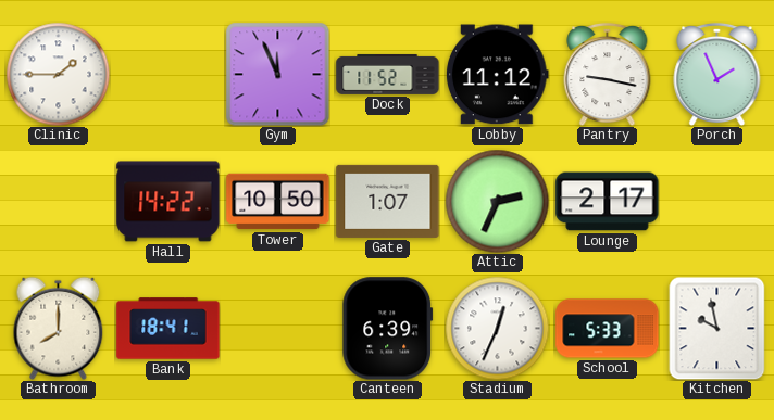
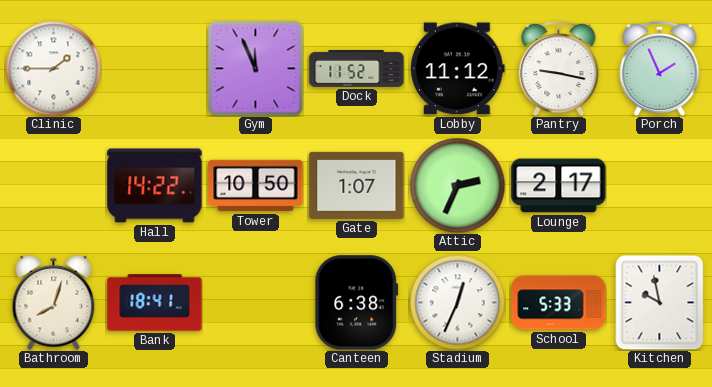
Bathroom: 8:00 -> 8:03 (54, 302)
Canteen: 6:39 -> 6:38 (357, 303)
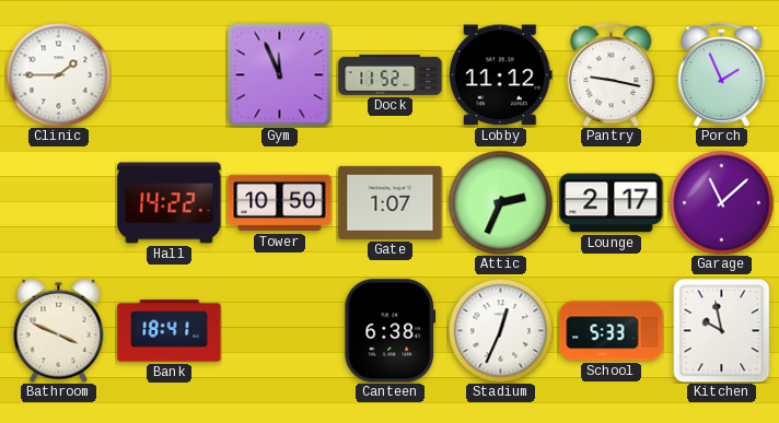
Garage: none -> 11:08 (721, 202)
Bathroom: 8:03 -> 3:49 (59, 330)
